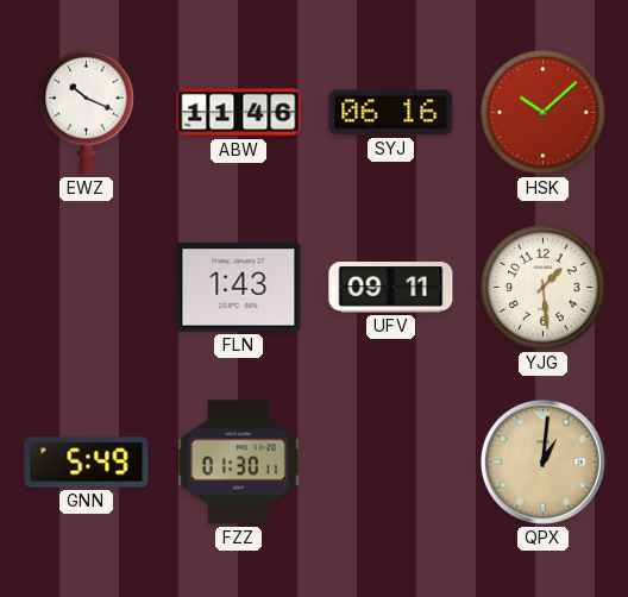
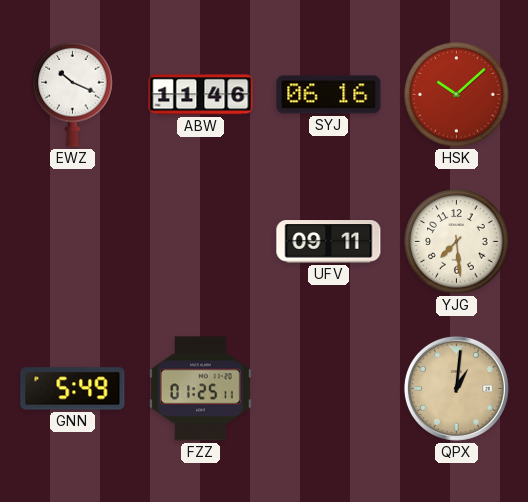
FLN: 1:43 -> none (239, 288)
YJG: 1:29 -> 7:29 (457, 242)
FZZ: 01:30 -> 01:25 (201, 389)
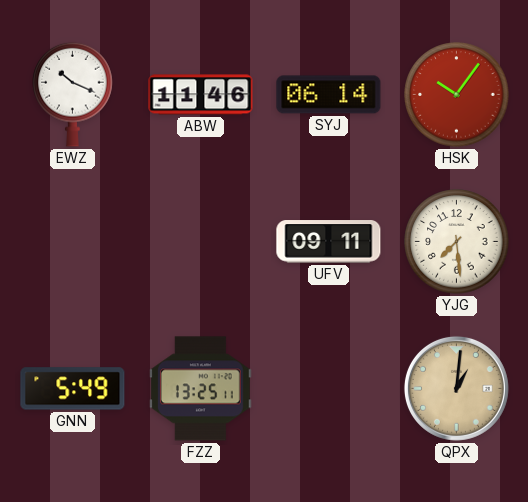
SYJ: 06:16 -> 06:14 (329, 95)
HSK: 10:08 -> 10:06 (457, 95)
FZZ: 01:25 -> 13:25 (201, 389)
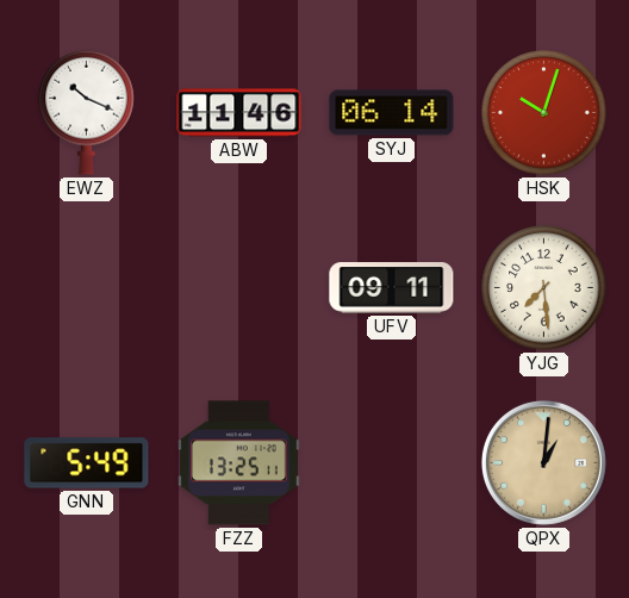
HSK: 10:06 -> 10:03 (544, 113)
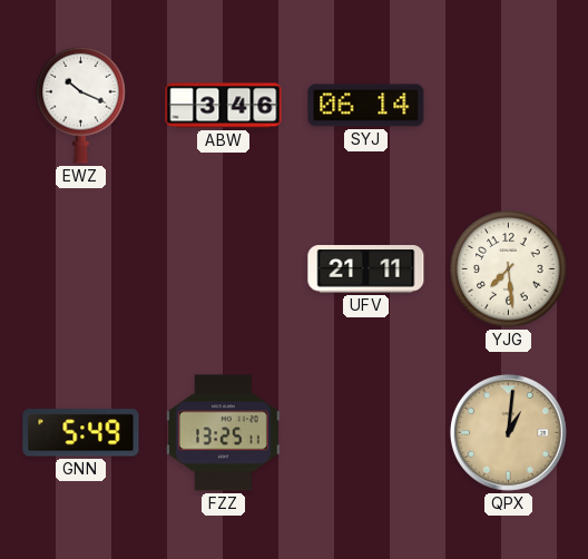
ABW: 11:46 -> 3:46 (224, 106)
HSK: 10:03 -> none (544, 113)
UFV: 09:11 -> 21:11 (366, 269)
